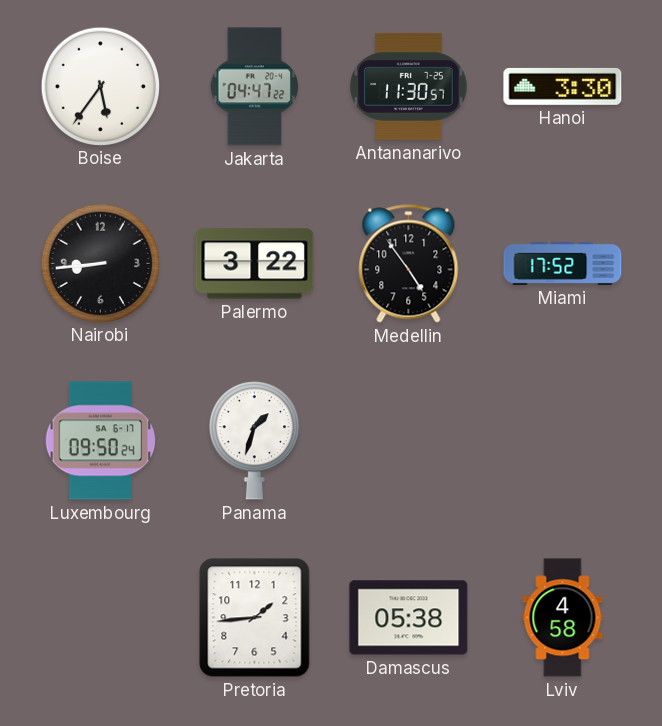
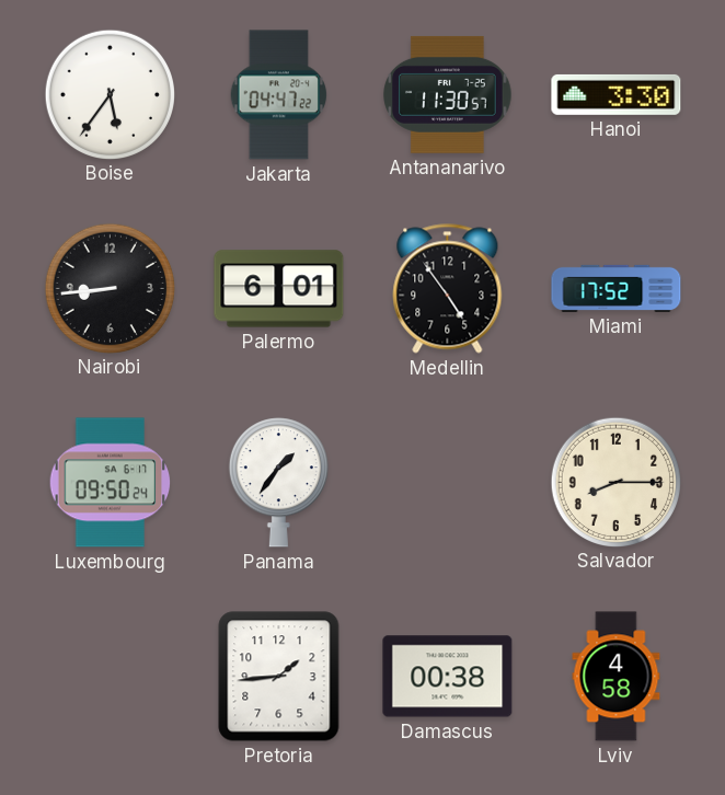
Palermo: 3:22 -> 6:01 (279, 289)
Panama: 1:33 -> 1:36 (278, 483)
Salvador: none -> 8:15 (615, 482)
Damascus: 05:38 -> 00:38 (448, 677)
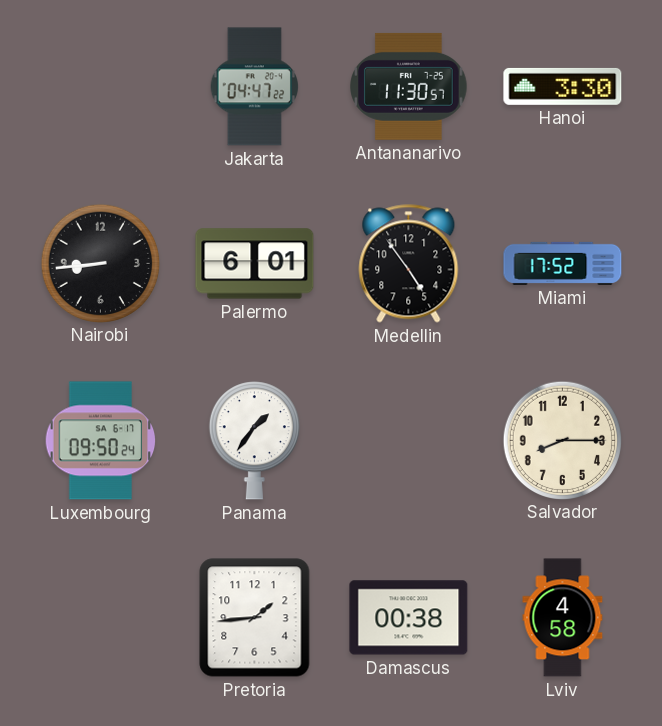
Boise: 5:36 -> none (110, 94)
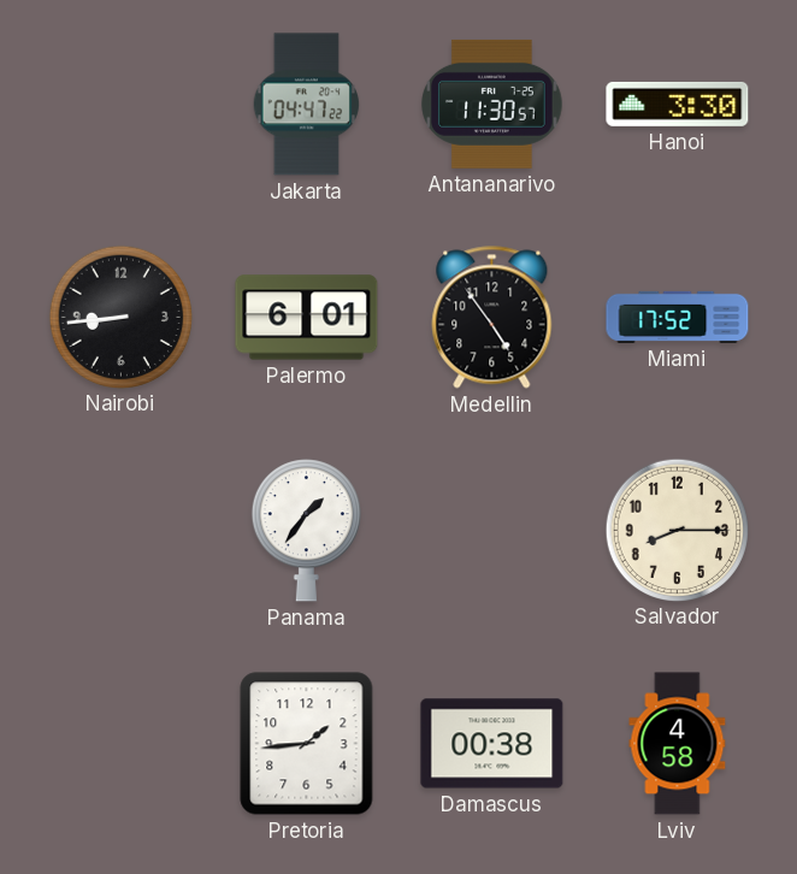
Luxembourg: 09:50 -> none (101, 441)
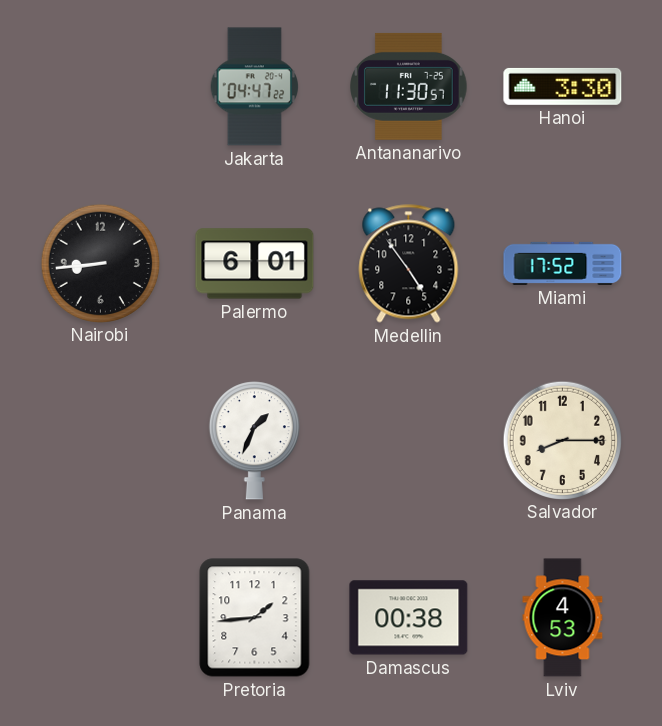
Panama: 1:36 -> 1:34 (254, 441)
Lviv: 4:58 -> 4:53 (563, 618)
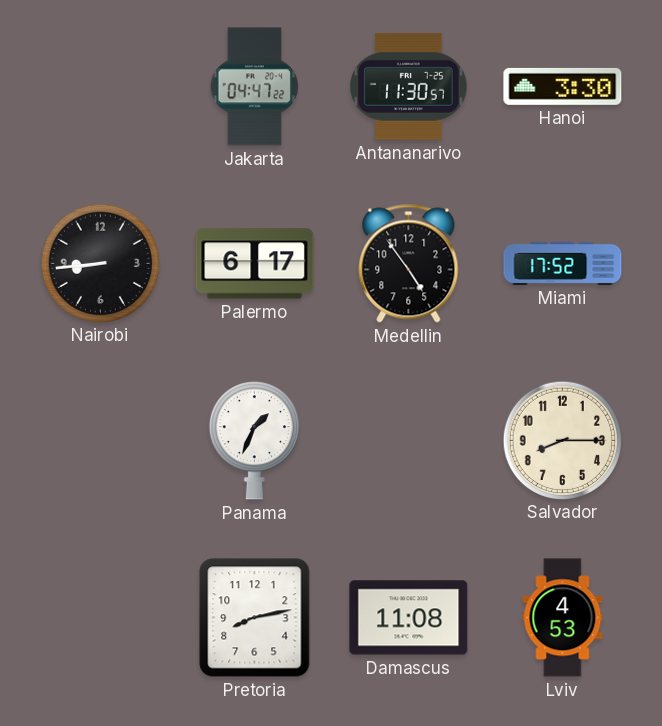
Palermo: 6:01 -> 6:17 (255, 264)
Pretoria: 1:44 -> 8:13 (255, 618)
Damascus: 00:38 -> 11:08 (409, 618)
